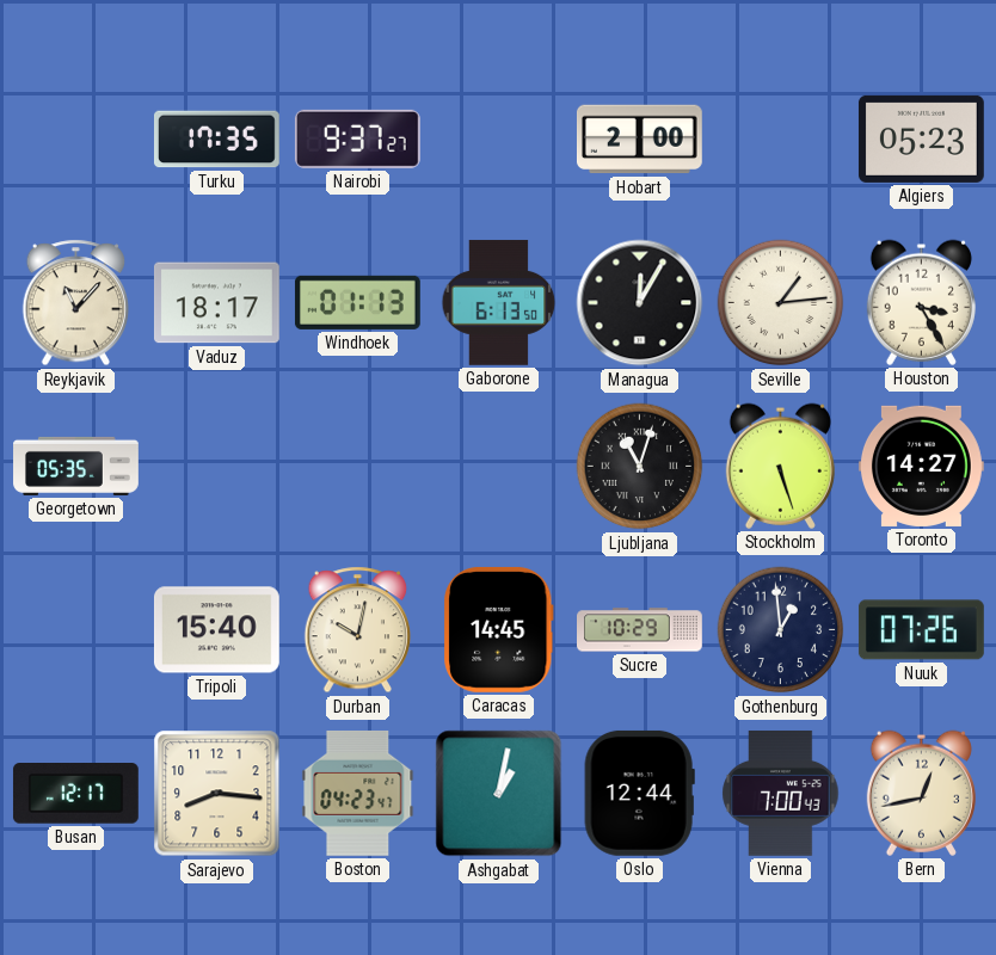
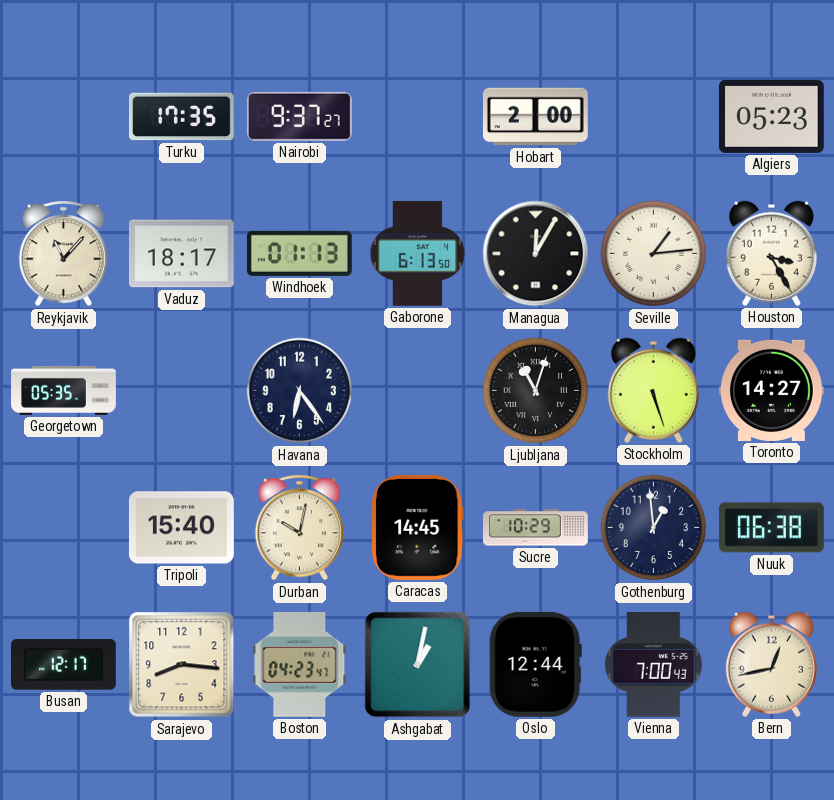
Havana: none -> 6:24 (300, 391)
Nuuk: 07:26 -> 06:38 (771, 528)
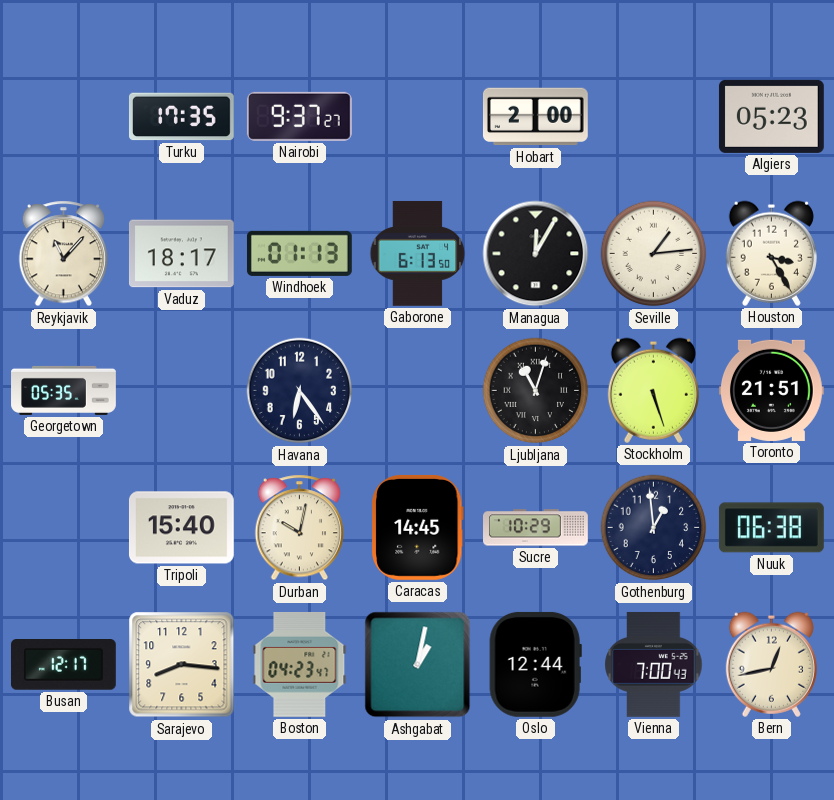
Toronto: 14:27 -> 21:51 (771, 390)
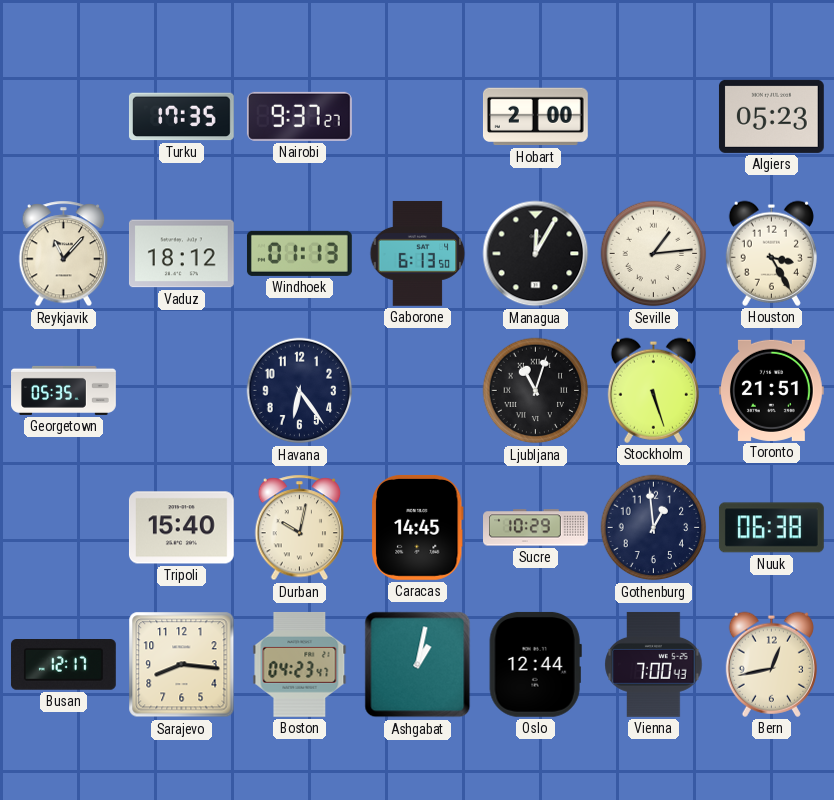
Vaduz: 18:17 -> 18:12 (181, 254)
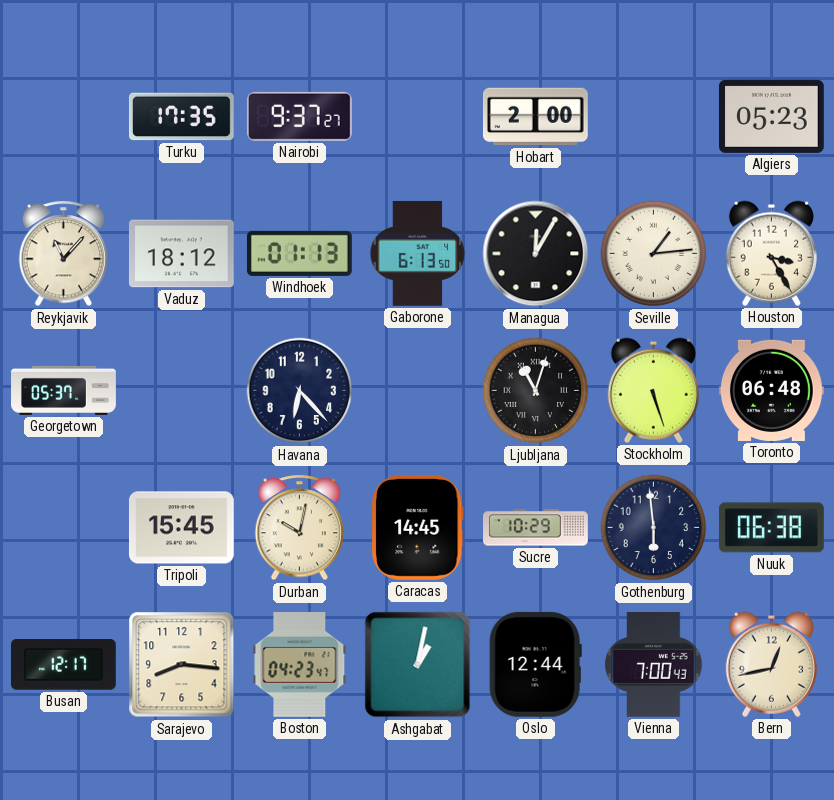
Georgetown: 05:35 -> 05:37 (64, 390)
Havana: 6:24 -> 6:23 (300, 391)
Toronto: 21:51 -> 06:48 (771, 390)
Tripoli: 15:40 -> 15:45 (181, 528)
Gothenburg: 12:59 -> 5:59 (654, 528)
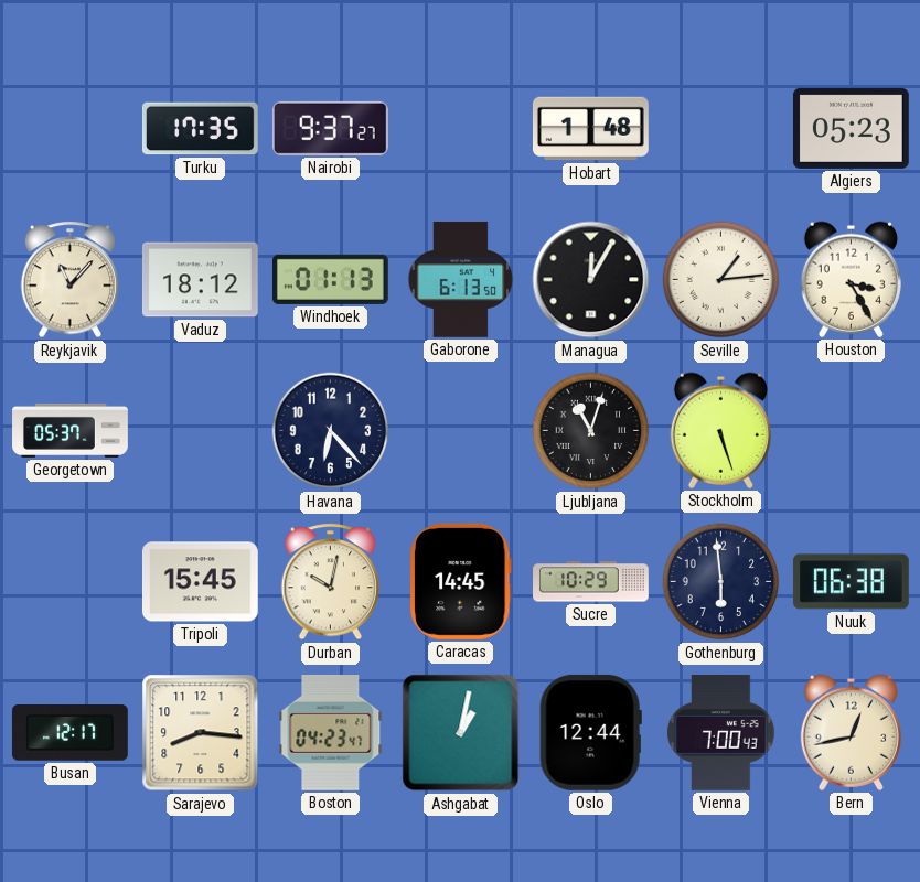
Hobart: 2:00 -> 1:48 (590, 129)
Toronto: 06:48 -> none (771, 390)
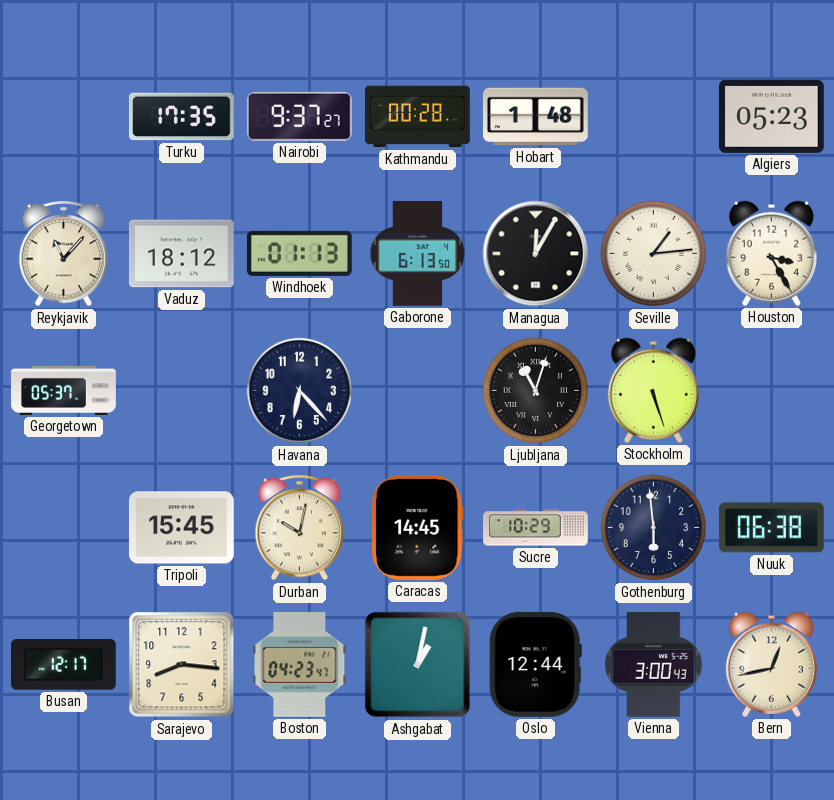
Kathmandu: none -> 00:28 (417, 117)
Vienna: 7:00 -> 3:00 (654, 664)
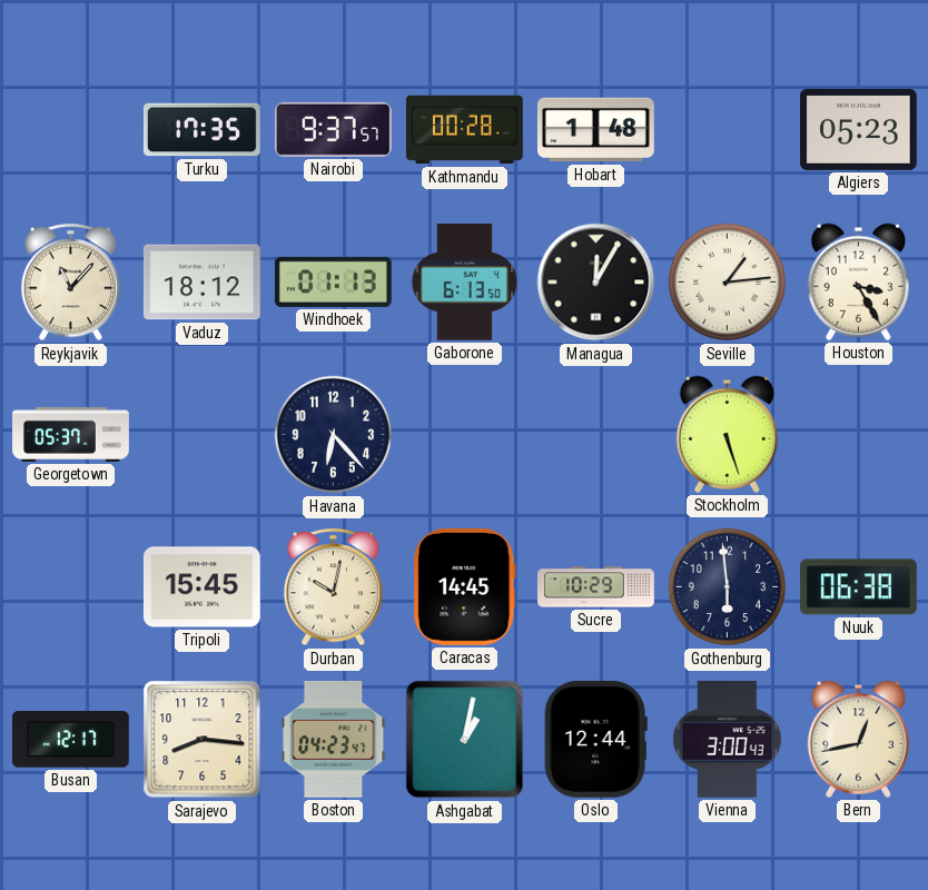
Nairobi: 9:37:27 -> 9:37:57 (333, 129)
Ljubljana: 11:03 -> none (536, 391)
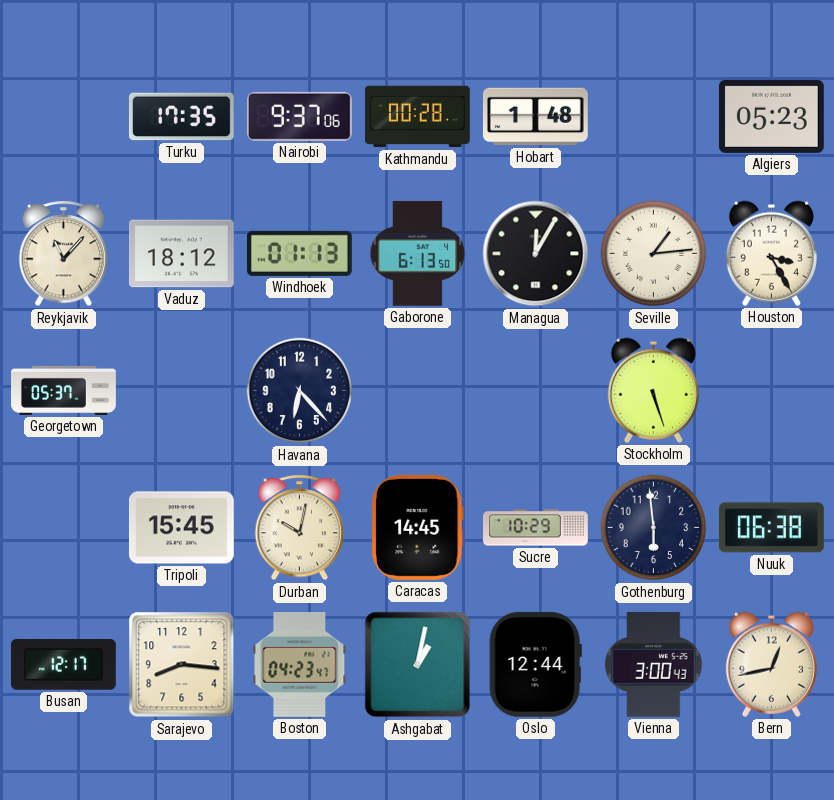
Nairobi: 9:37:57 -> 9:37:06 (299, 116)
